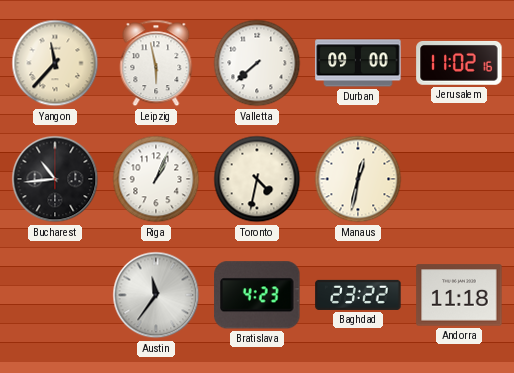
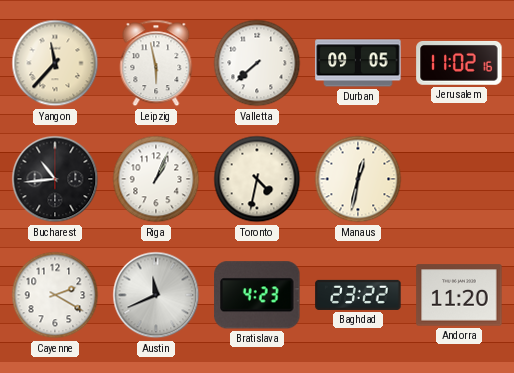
Durban: 09:00 -> 09:05 (358, 63)
Cayenne: none -> 2:20 (55, 295)
Austin: 11:36 -> 11:41 (156, 295)
Andorra: 11:18 -> 11:20 (459, 295)
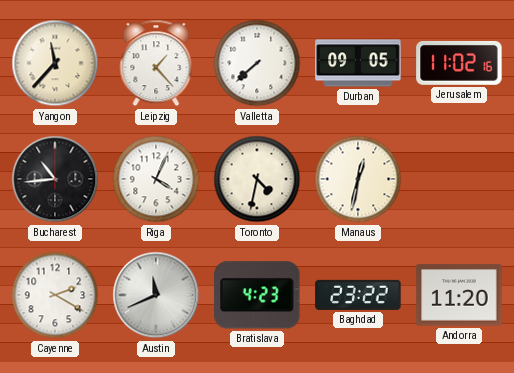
Leipzig: 5:58 -> 1:23 (156, 63)
Riga: 1:04 -> 4:04 (156, 179)
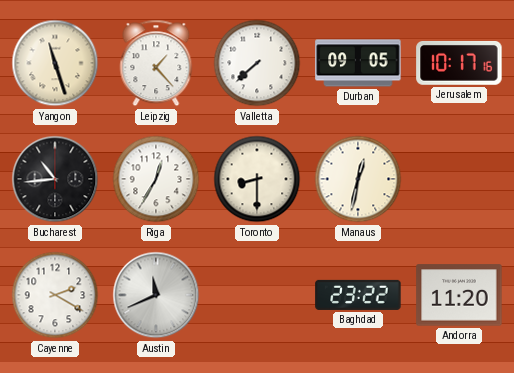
Yangon: 11:37 -> 11:27 (55, 63)
Jerusalem: 11:02 -> 10:17 (459, 63)
Riga: 4:04 -> 12:35 (156, 179)
Toronto: 4:32 -> 8:30 (257, 179)
Bratislava: 4:23 -> none (257, 295)
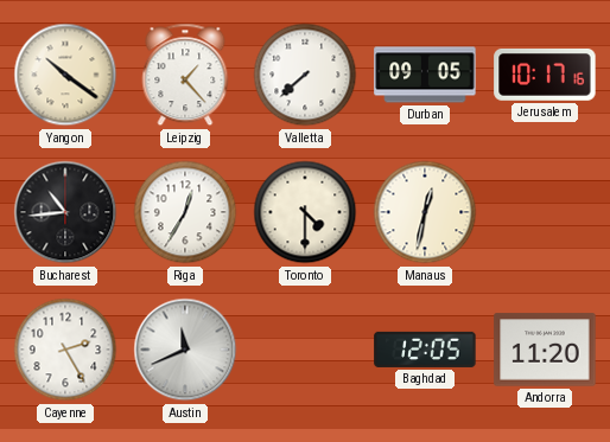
Yangon: 11:27 -> 10:21 (65, 75)
Toronto: 8:30 -> 4:30 (305, 212)
Cayenne: 2:20 -> 2:25 (65, 350)
Baghdad: 23:22 -> 12:05 (425, 350)
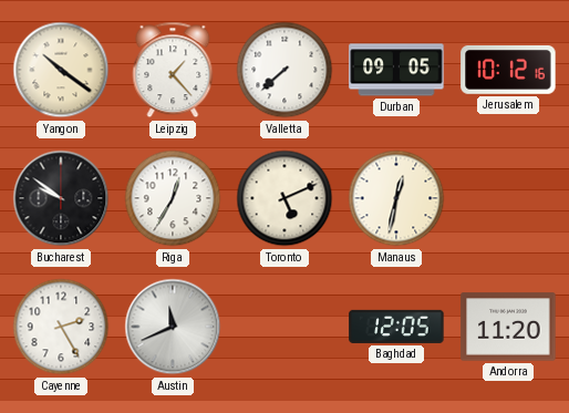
Jerusalem: 10:17 -> 10:12 (508, 70)
Bucharest: 10:44 -> 9:51 (61, 198)
Toronto: 4:30 -> 5:11 (284, 198)
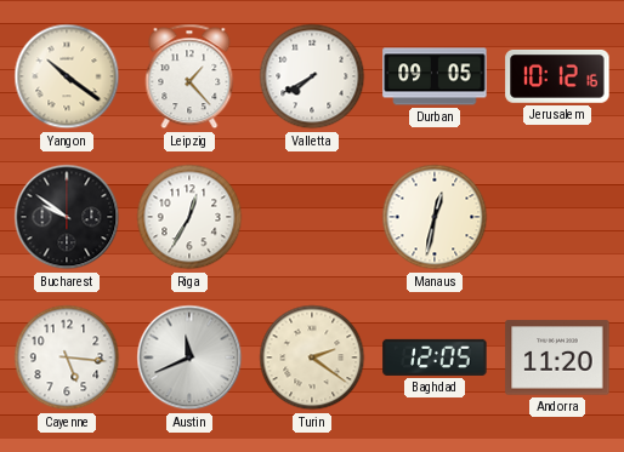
Valletta: 7:38 -> 7:40 (312, 76)
Toronto: 5:11 -> none (284, 198)
Cayenne: 2:25 -> 5:16 (67, 357)
Turin: none -> 2:21 (312, 357)
